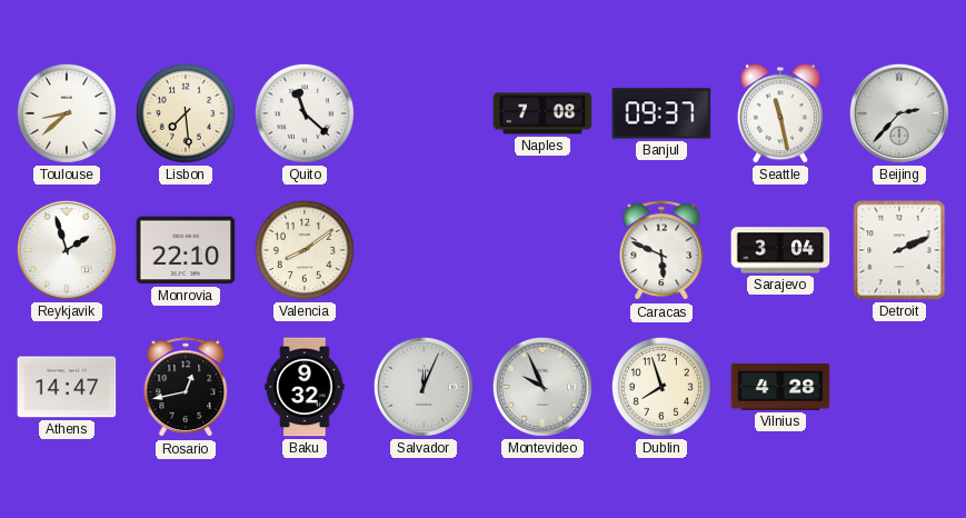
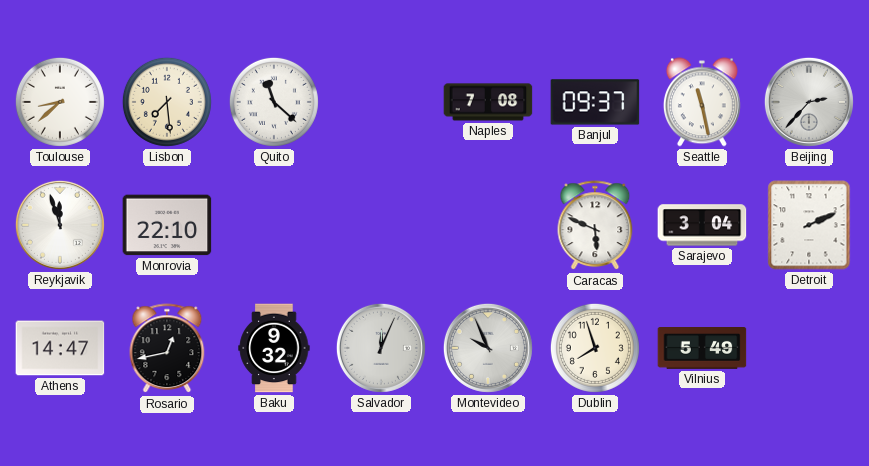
Reykjavik: 1:57 -> 11:57 (60, 225)
Valencia: 8:09 -> none (305, 250)
Vilnius: 4:28 -> 5:49 (702, 349)
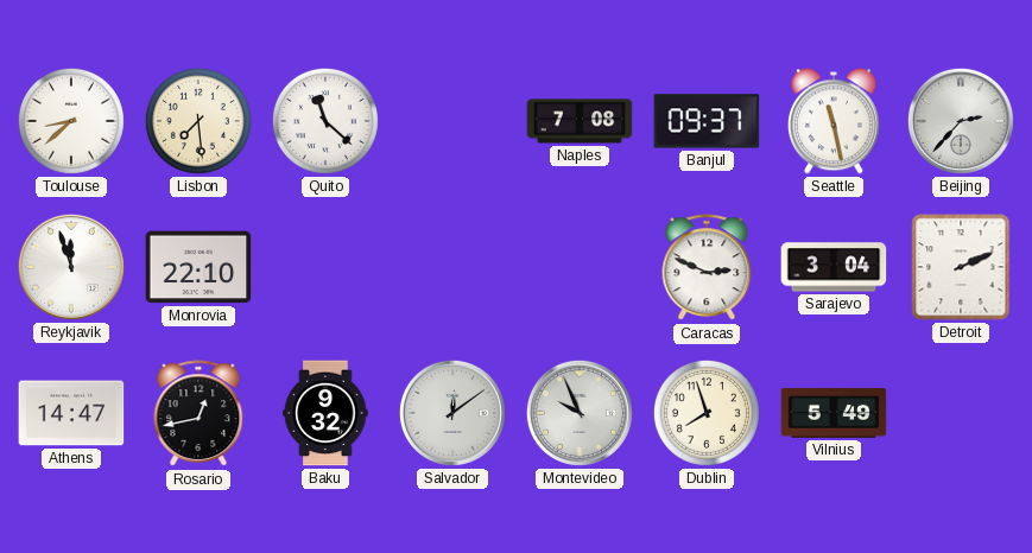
Caracas: 5:49 -> 2:49 (707, 268)
Salvador: 12:04 -> 12:09 (452, 413)
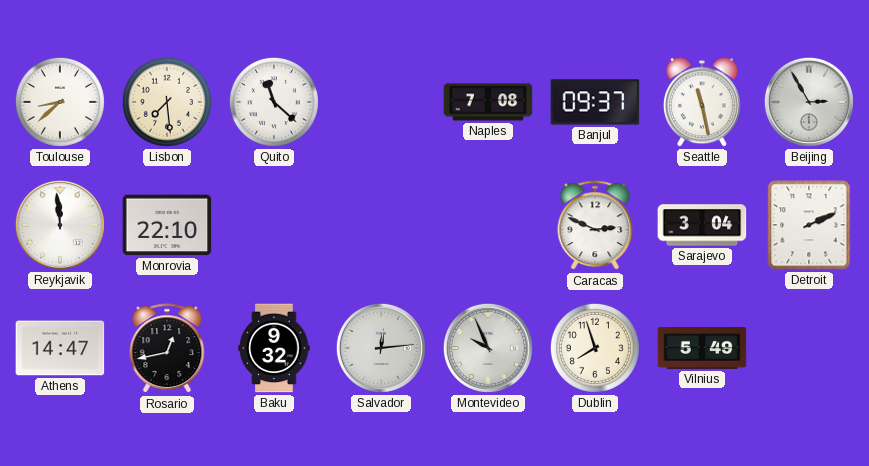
Beijing: 2:37 -> 2:55 (809, 102)
Reykjavik: 11:57 -> 11:59 (60, 225)
Salvador: 12:09 -> 12:14 (381, 348)
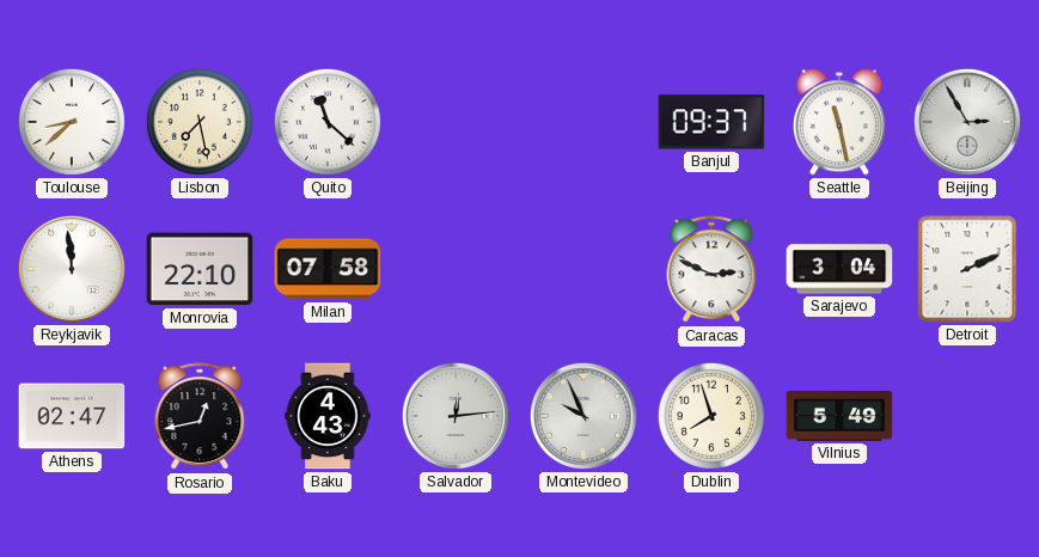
Lisbon: 7:29 -> 7:28 (200, 122)
Naples: 7:08 -> none (488, 102)
Milan: none -> 07:58 (328, 269)
Athens: 14:47 -> 02:47 (72, 416)
Baku: 9:32 -> 4:43 (328, 416)
